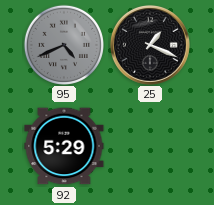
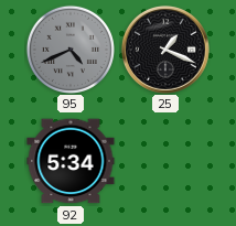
92: 5:29 -> 5:34 (71, 161)
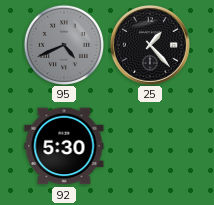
25: 1:19 -> 1:23 (150, 45)
92: 5:34 -> 5:30 (64, 146)
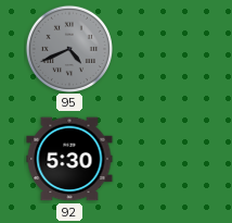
25: 1:23 -> none (150, 45)
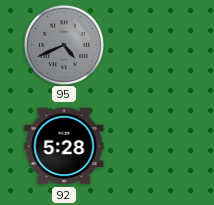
92: 5:30 -> 5:28 (64, 146)
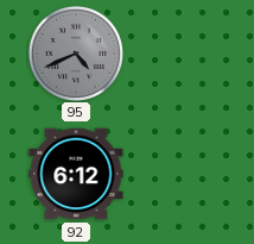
92: 5:28 -> 6:12 (76, 174)
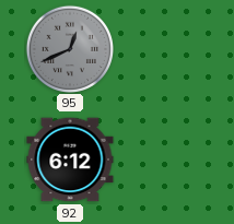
95: 4:41 -> 12:41 (70, 49)
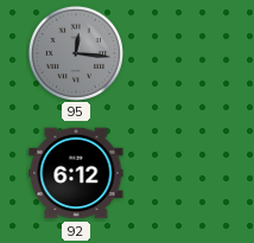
95: 12:41 -> 12:16 (76, 53)
